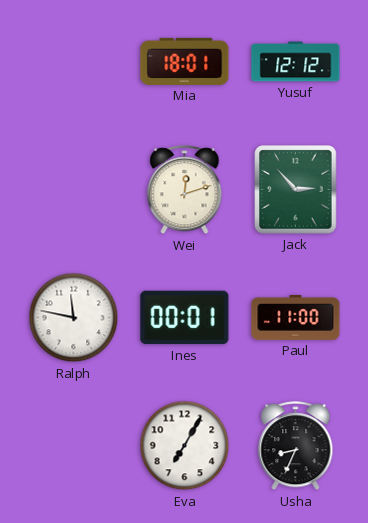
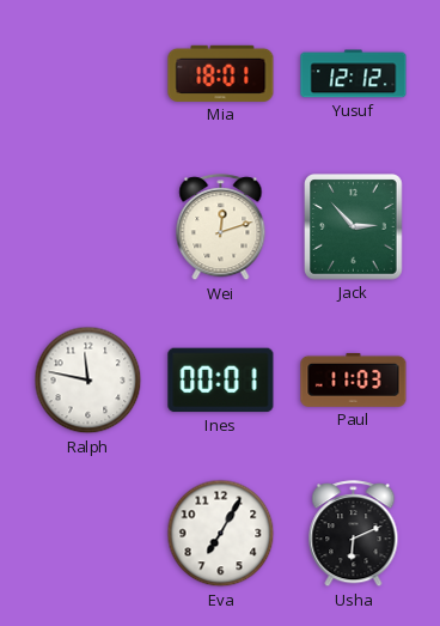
Paul: 11:00 -> 11:03 (354, 379)
Usha: 8:34 -> 6:11 (354, 534)
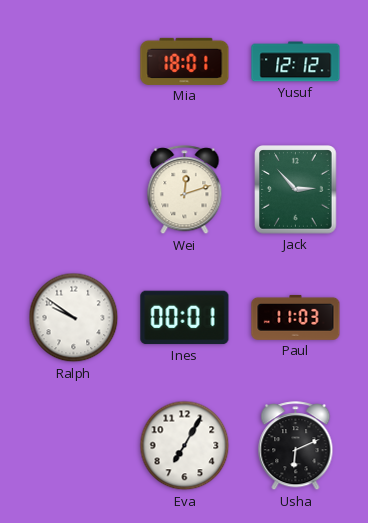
Ralph: 11:47 -> 9:51 (74, 318)
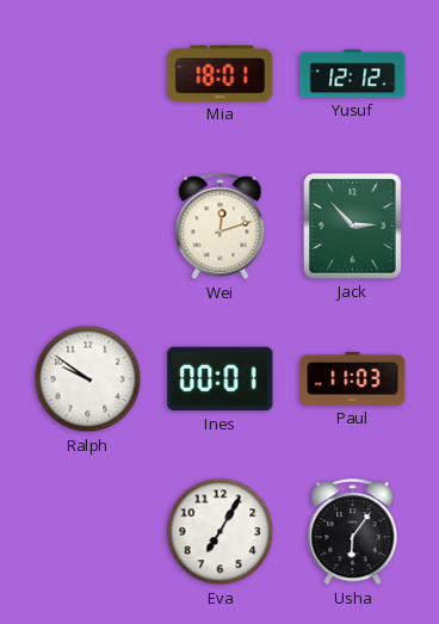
Usha: 6:11 -> 6:06 (353, 532)
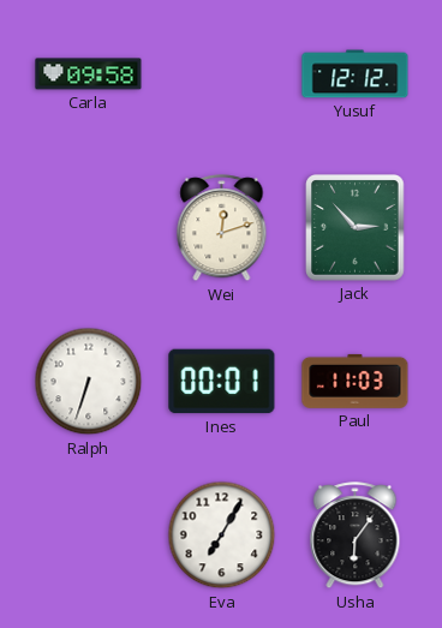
Carla: none -> 09:58 (89, 74)
Mia: 18:01 -> none (221, 73)
Ralph: 9:51 -> 6:33 (89, 382)
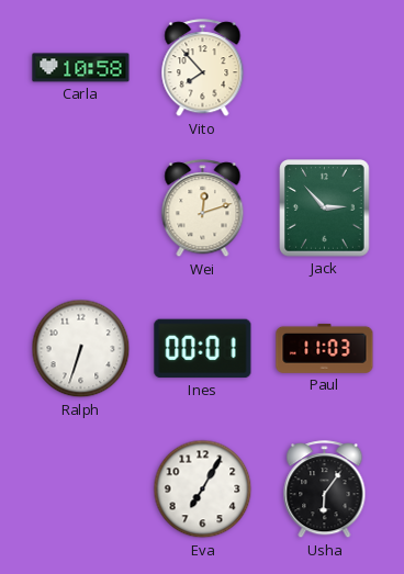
Carla: 09:58 -> 10:58 (81, 68)
Vito: none -> 7:53 (203, 68)
Yusuf: 12:12 -> none (356, 74)
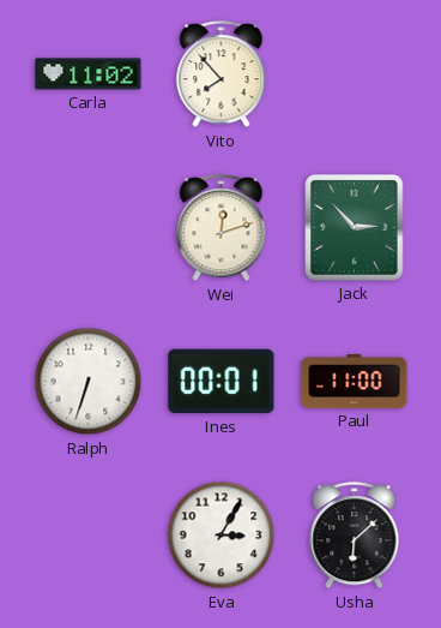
Carla: 10:58 -> 11:02 (89, 74)
Paul: 11:03 -> 11:00 (355, 381)
Eva: 7:05 -> 3:05 (222, 536)
Usha: 6:06 -> 6:08 (355, 536)
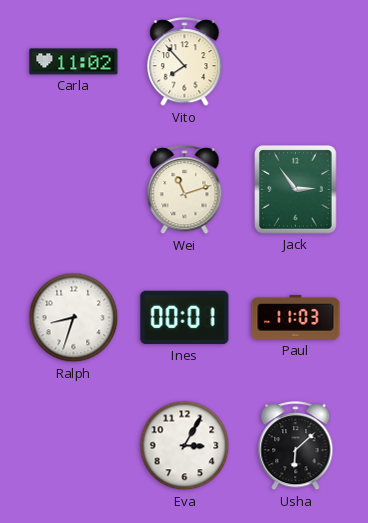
Wei: 12:12 -> 11:12 (185, 190)
Jack: 2:53 -> 2:54 (296, 190)
Ralph: 6:33 -> 8:33 (74, 318)
Paul: 11:00 -> 11:03 (296, 317)
